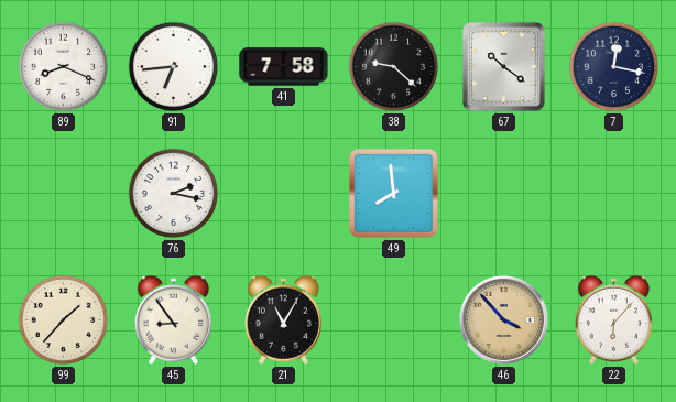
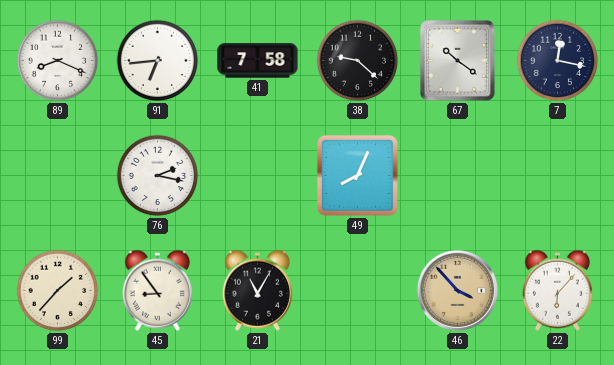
49: 7:59 -> 8:04 (357, 175)
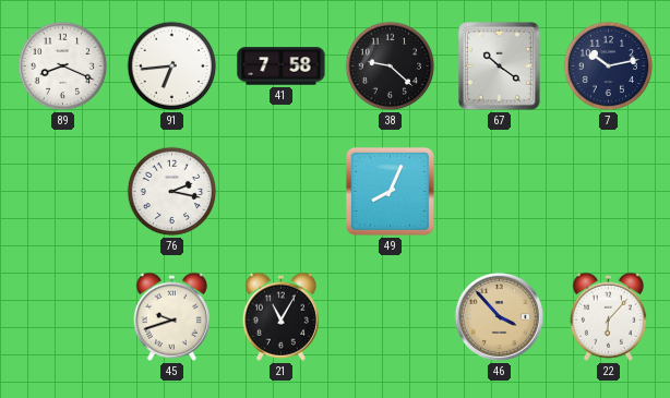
7: 12:17 -> 10:13 (609, 67)
99: 1:37 -> none (58, 291)
45: 8:54 -> 9:42 (171, 316)
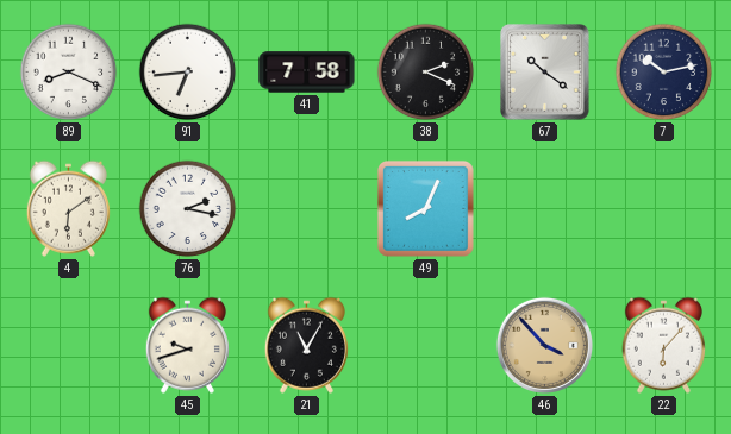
38: 9:22 -> 2:19 (426, 73)
4: none -> 6:09 (68, 208)
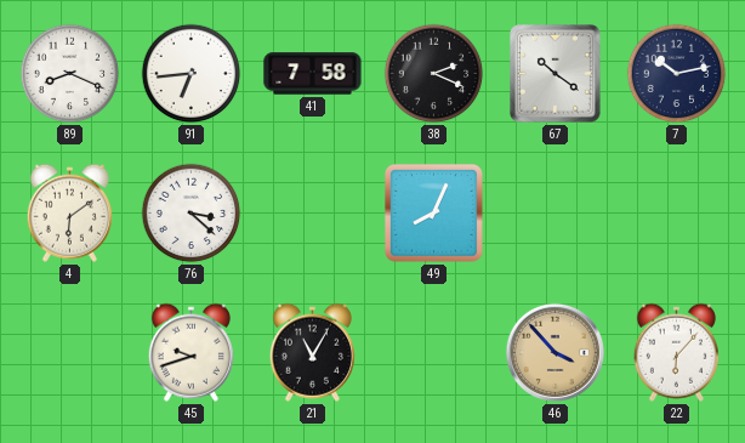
76: 2:17 -> 3:22 (192, 214)
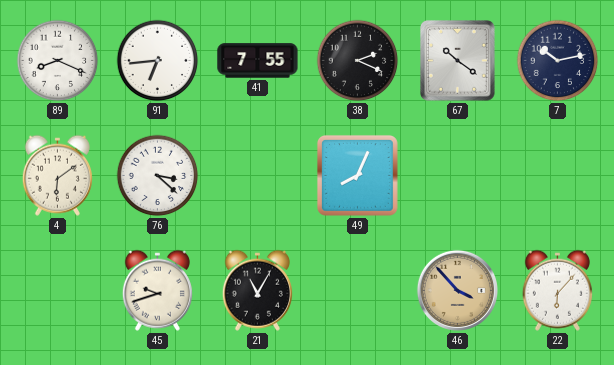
41: 7:58 -> 7:55 (258, 61)
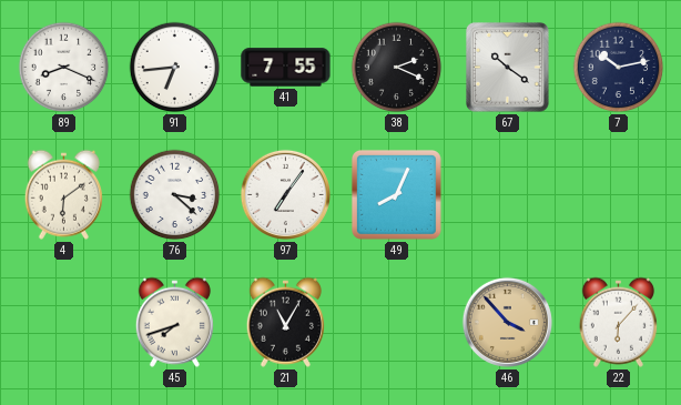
97: none -> 7:06 (285, 194)
45: 9:42 -> 7:42 (174, 322)
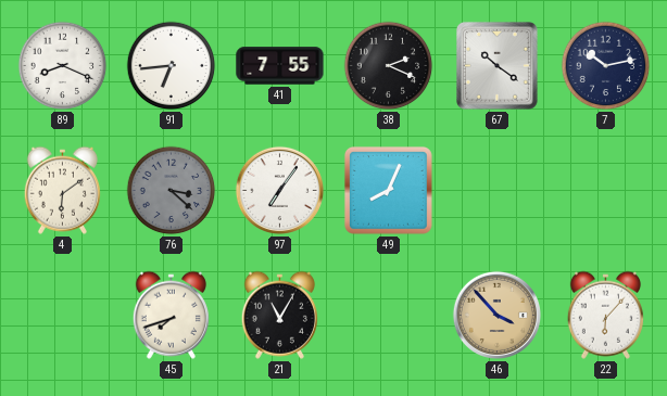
76 dial: white -> grey (172, 191)
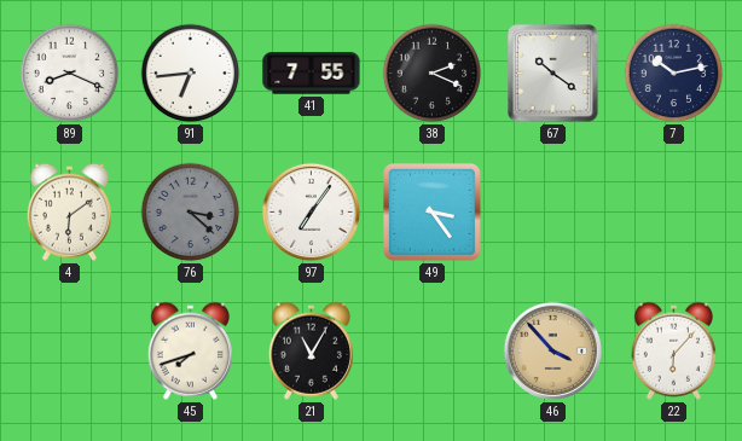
49: 8:04 -> 3:24 (431, 211)
